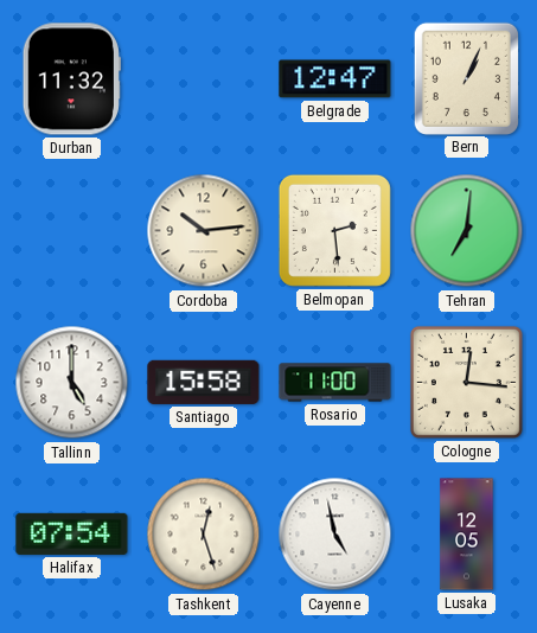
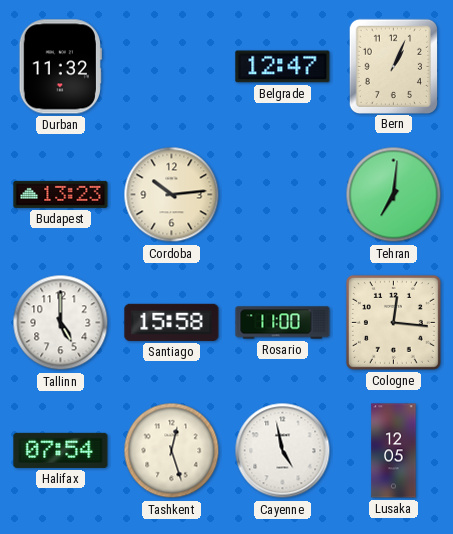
Budapest: none -> 13:23 (61, 194)
Belmopan: 2:29 -> none (334, 230)
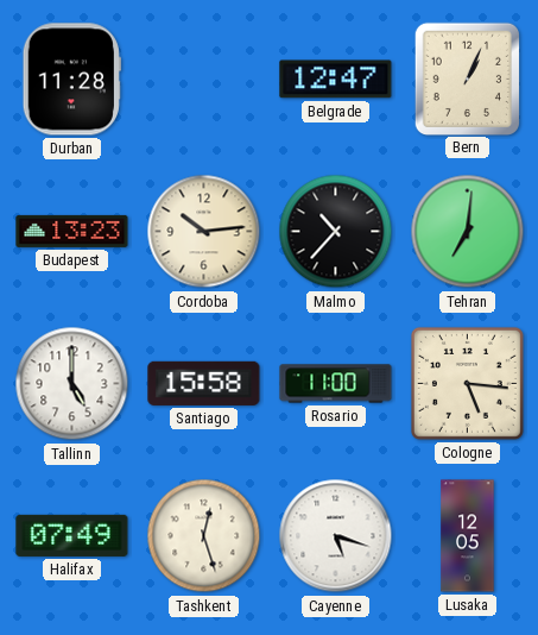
Durban: 11:32 -> 11:28 (71, 80)
Malmo: none -> 10:37 (336, 232)
Cologne: 12:16 -> 5:16 (467, 383)
Halifax: 07:54 -> 07:49 (72, 535)
Cayenne: 4:58 -> 5:18 (336, 536)
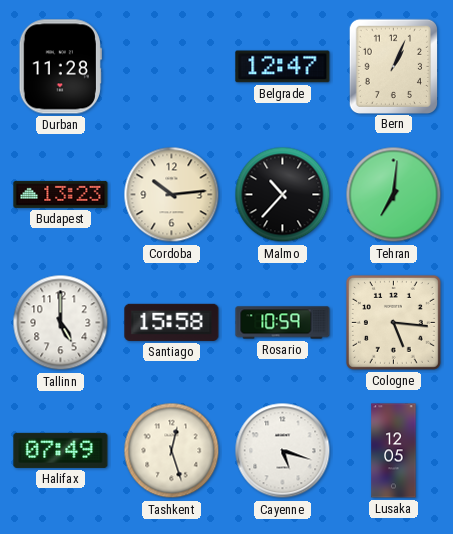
Rosario: 11:00 -> 10:59 (283, 323)
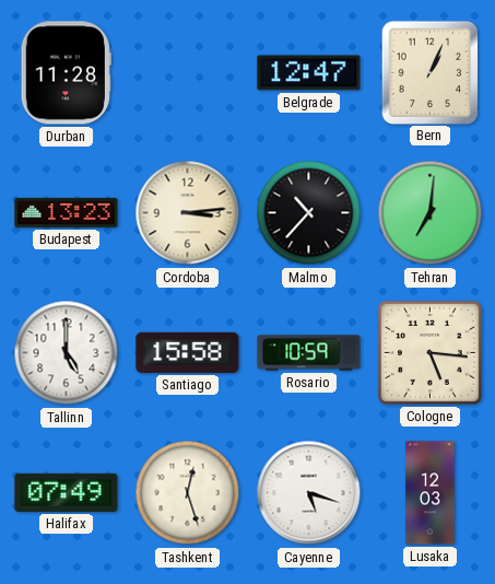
Cordoba: 10:14 -> 3:14 (188, 213)
Lusaka: 12:05 -> 12:03 (431, 493)
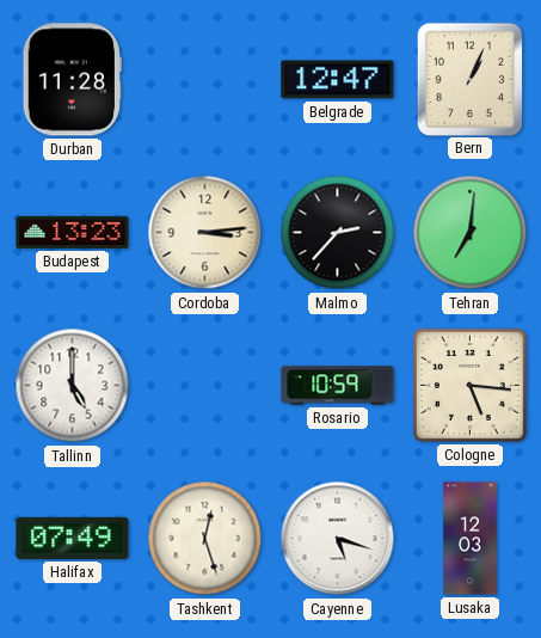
Malmo: 10:37 -> 2:37 (338, 233)
Santiago: 15:58 -> none (188, 352)
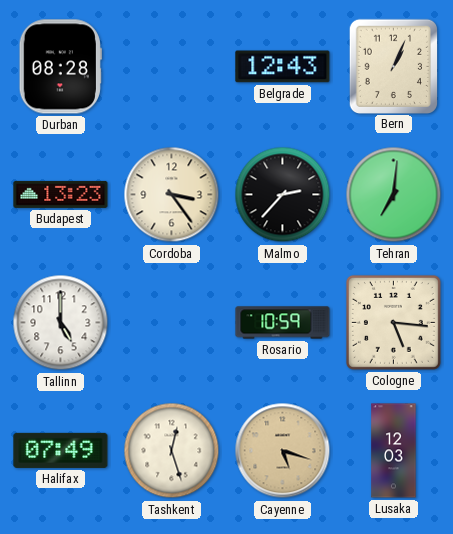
Durban: 11:28 -> 08:28 (60, 67)
Belgrade: 12:47 -> 12:43 (283, 67)
Cordoba: 3:14 -> 3:24 (172, 195)
Cayenne dial: white -> champagne (283, 451)
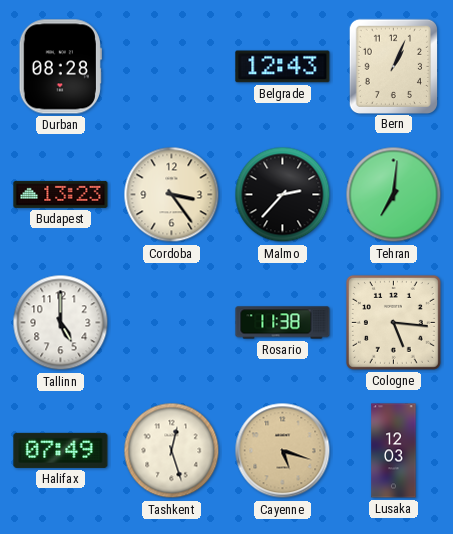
Rosario: 10:59 -> 11:38 (283, 323)
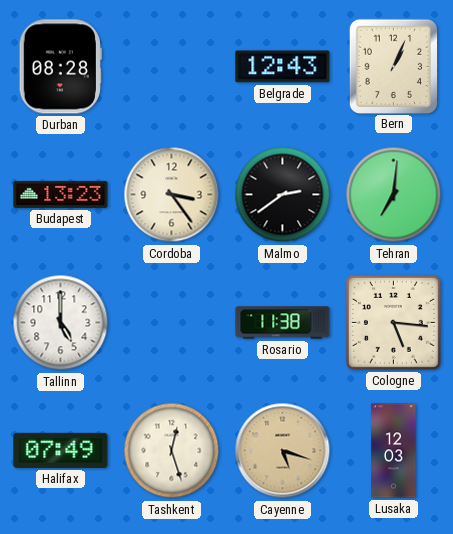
Malmo: 2:37 -> 2:39 (283, 195)
